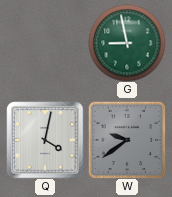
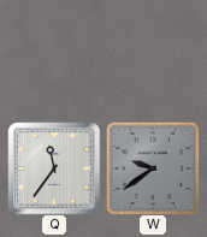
G: 8:58 -> none (127, 43)
Q: 4:02 -> 11:36 (54, 168)
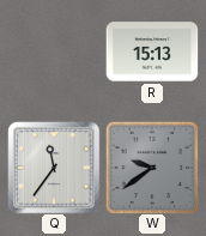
R: none -> 15:13 (152, 52)
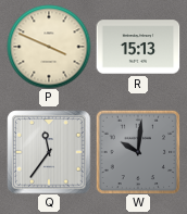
P: none -> 3:49 (49, 47)
W: 9:39 -> 10:01 (138, 152)
